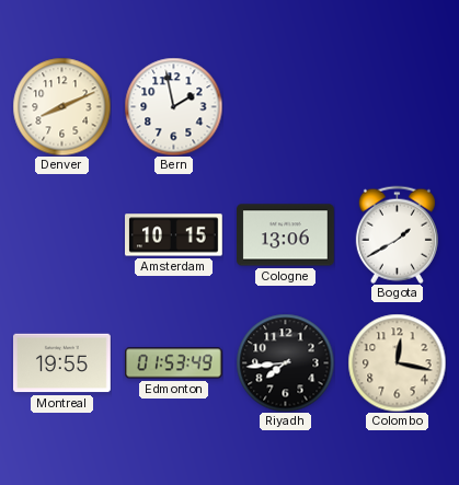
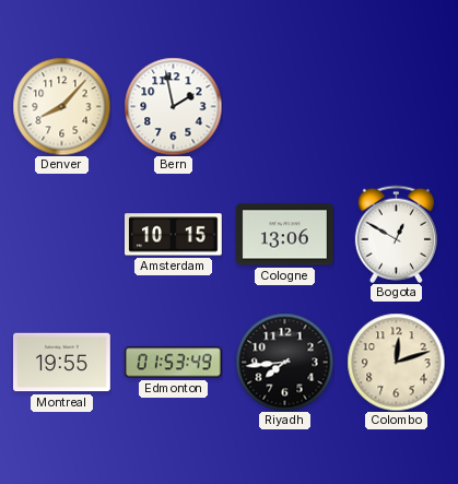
Denver: 8:11 -> 8:07 (61, 106)
Bogota: 1:40 -> 12:50 (396, 234)
Colombo: 12:17 -> 12:12 (396, 362)
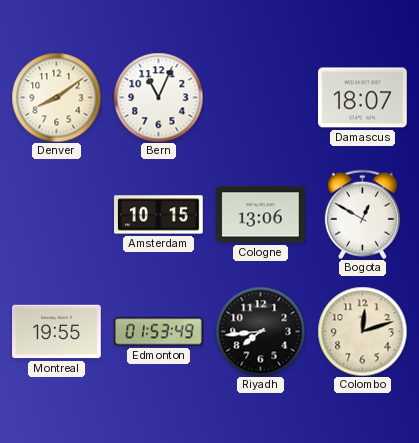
Denver: 8:07 -> 8:09 (56, 97)
Bern: 1:58 -> 11:04 (158, 97)
Damascus: none -> 18:07 (363, 98)
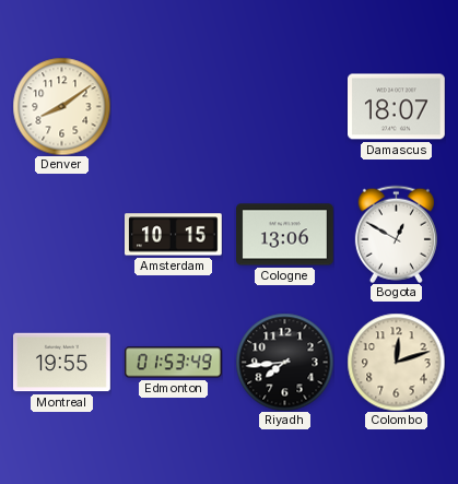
Bern: 11:04 -> none (158, 97)
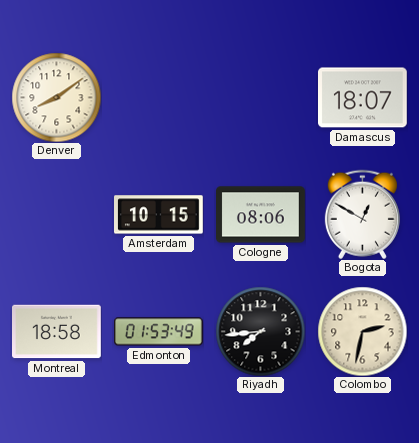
Cologne: 13:06 -> 08:06 (261, 215)
Montreal: 19:55 -> 18:58 (57, 332)
Colombo: 12:12 -> 2:32 (362, 331)
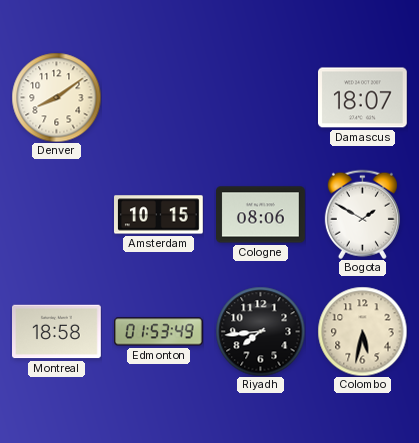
Bogota: 12:50 -> 1:50 (362, 214)
Colombo: 2:32 -> 5:32 (362, 331)
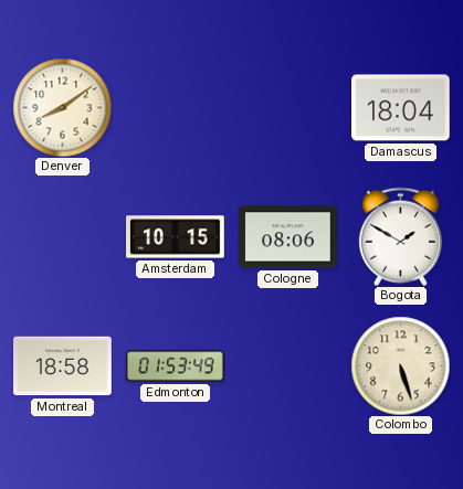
Damascus: 18:07 -> 18:04 (401, 108)
Riyadh: 7:44 -> none (260, 331)
Colombo: 5:32 -> 5:27 (400, 365)
